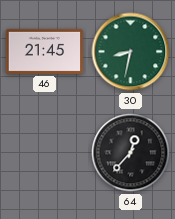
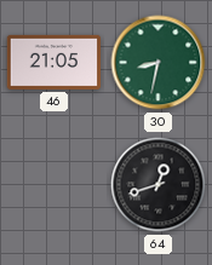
46: 21:45 -> 21:05 (55, 62)
64: 12:37 -> 12:42 (159, 185)
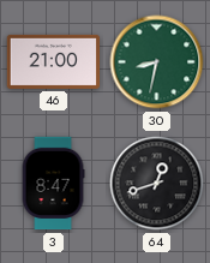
46: 21:05 -> 21:00 (54, 61)
3: none -> 8:47 (53, 184)
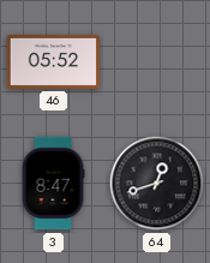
46: 21:00 -> 05:52 (54, 61)
30: 8:32 -> none (157, 62)
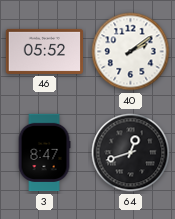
40: none -> 2:09 (131, 52)
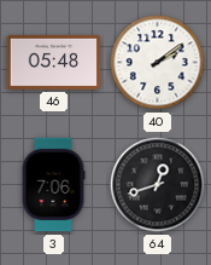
46: 05:52 -> 05:48 (54, 62)
3: 8:47 -> 7:06 (53, 185)
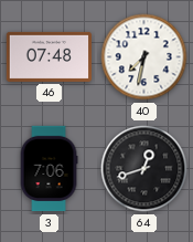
46: 05:48 -> 07:48 (50, 56)
40: 2:09 -> 7:32 (144, 57)
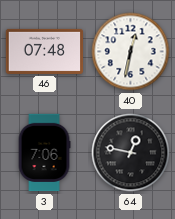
40: 7:32 -> 12:32 (131, 52)
64: 12:42 -> 12:47 (131, 153)
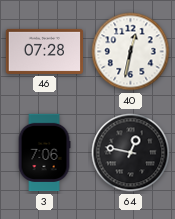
46: 07:48 -> 07:28 (45, 51)
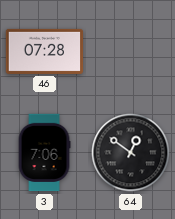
40: 12:32 -> none (131, 52)
64: 12:47 -> 12:51 (131, 153)
